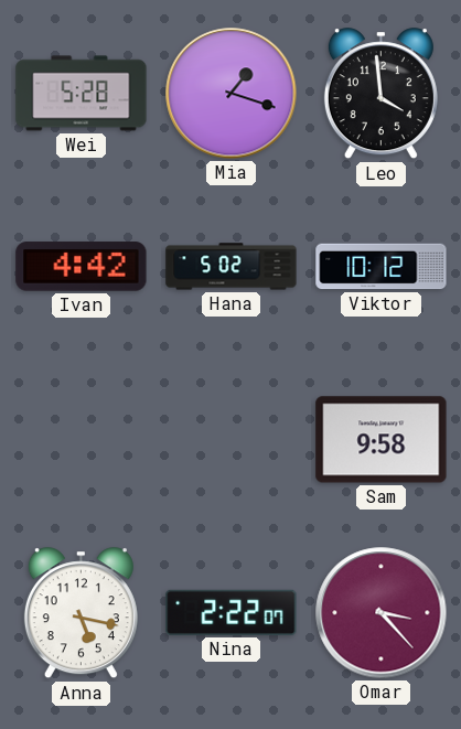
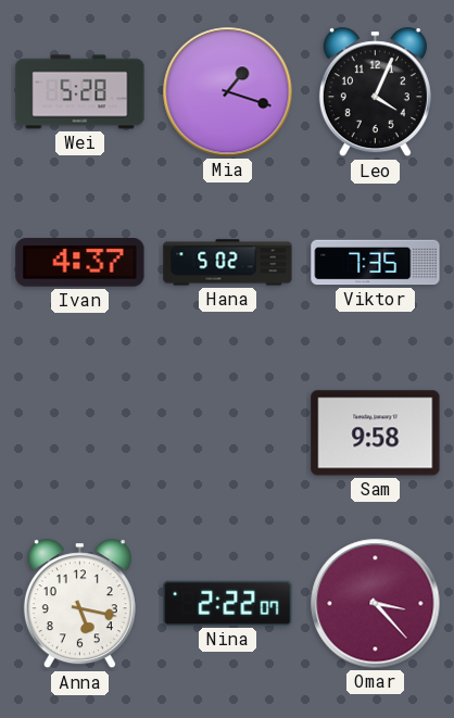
Leo: 3:59 -> 4:04 (375, 92)
Ivan: 4:42 -> 4:37 (80, 263)
Viktor: 10:12 -> 7:35 (376, 263)
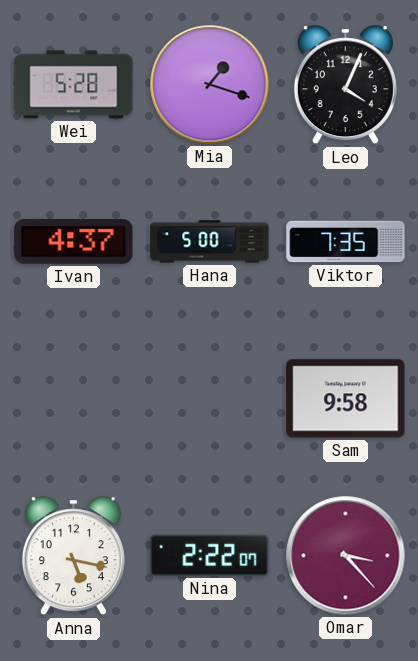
Hana: 5:02 -> 5:00 (210, 242)
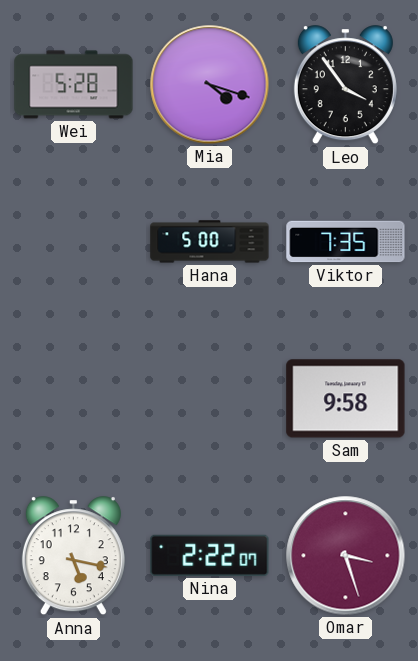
Mia: 1:18 -> 4:18 (210, 85)
Leo: 4:04 -> 3:54 (345, 85)
Ivan: 4:37 -> none (74, 242)
Omar: 3:23 -> 3:27 (346, 556)
